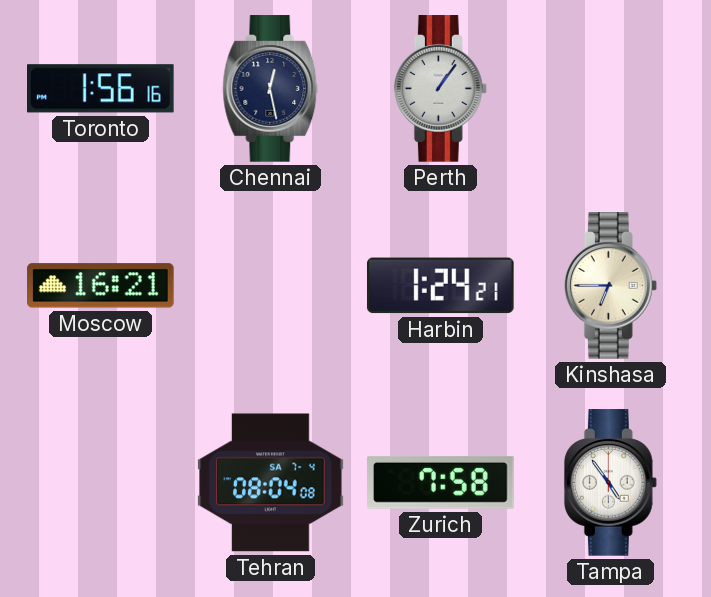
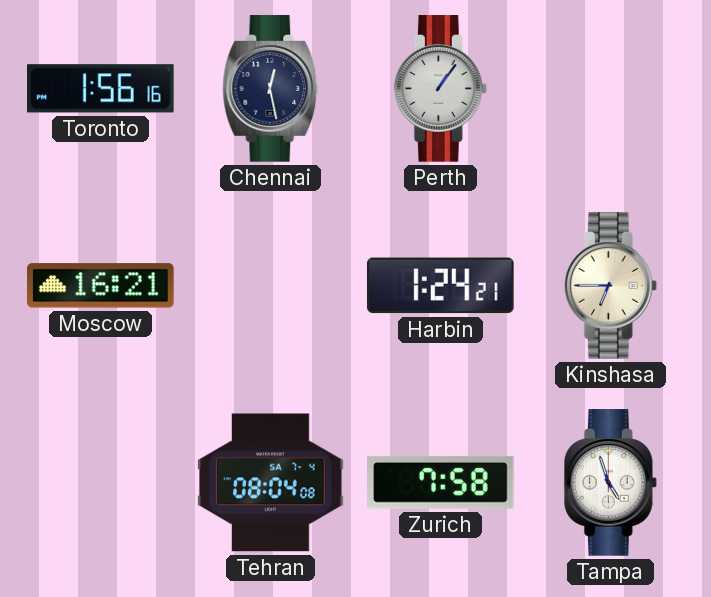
Tampa: 4:54 -> 4:57 (610, 483)
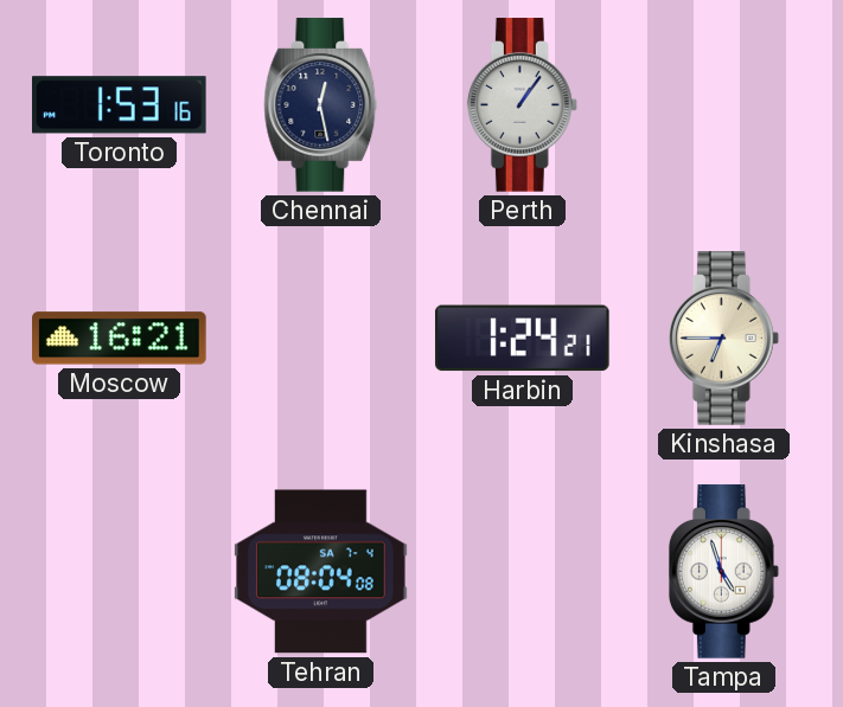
Toronto: 1:56 -> 1:53 (120, 105)
Zurich: 7:58 -> none (441, 482)
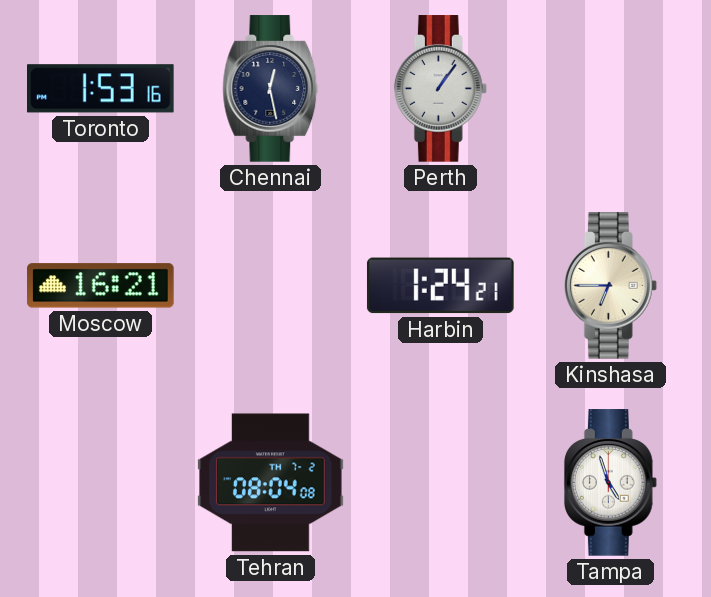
Tehran date: SA 7-4 -> TH 7-2 (271, 483)
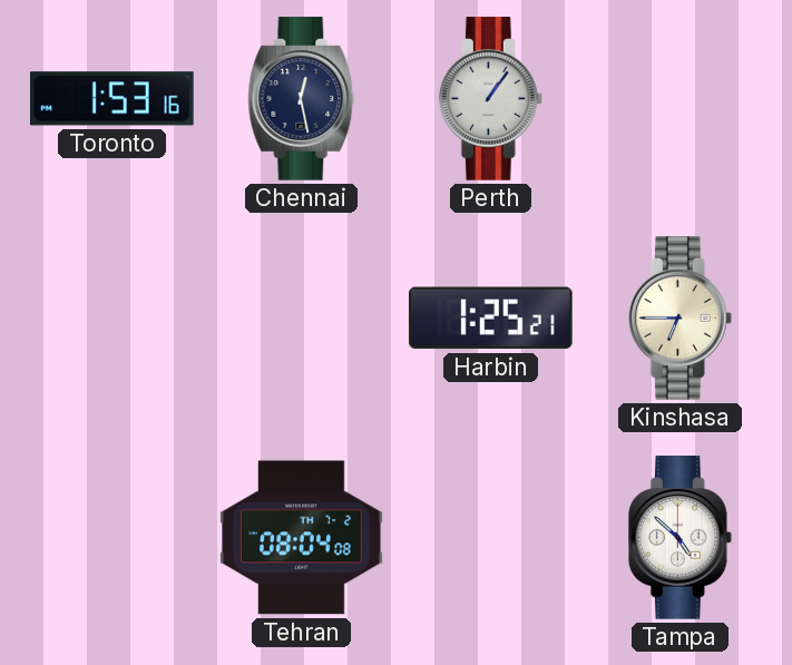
Moscow: 16:21 -> none (101, 286)
Harbin: 1:24 -> 1:25 (490, 319)
Tampa: 4:57 -> 4:52 (679, 538)
